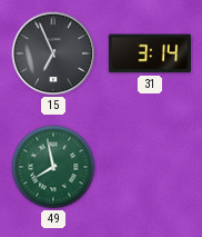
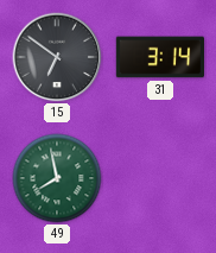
15: 6:56 -> 6:51 (57, 57)
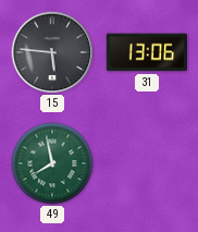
15: 6:51 -> 5:46 (52, 52)
31: 3:14 -> 13:06 (147, 52)
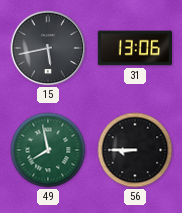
15: 5:46 -> 5:43 (48, 48)
56: none -> 8:45 (135, 150)
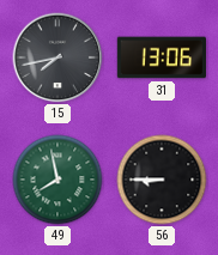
15: 5:43 -> 7:43 (57, 57)
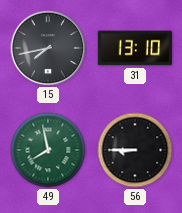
31: 13:06 -> 13:10 (135, 48)
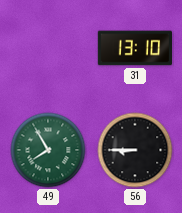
15: 7:43 -> none (48, 48)
49: 7:58 -> 7:55 (48, 150)
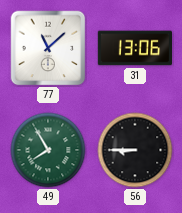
77: none -> 11:08 (48, 48)
31: 13:10 -> 13:06 (135, 48)
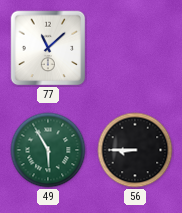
31: 13:06 -> none (135, 48)
49: 7:55 -> 5:55 (48, 150)
